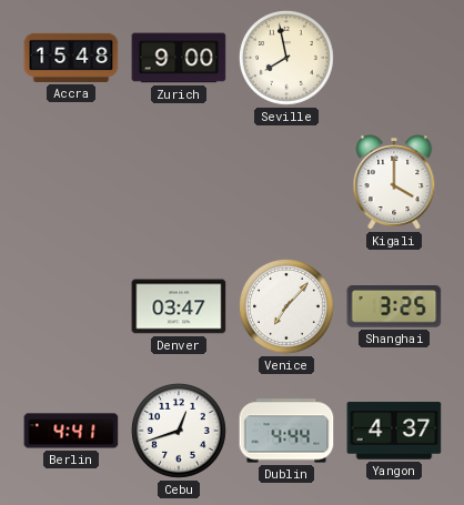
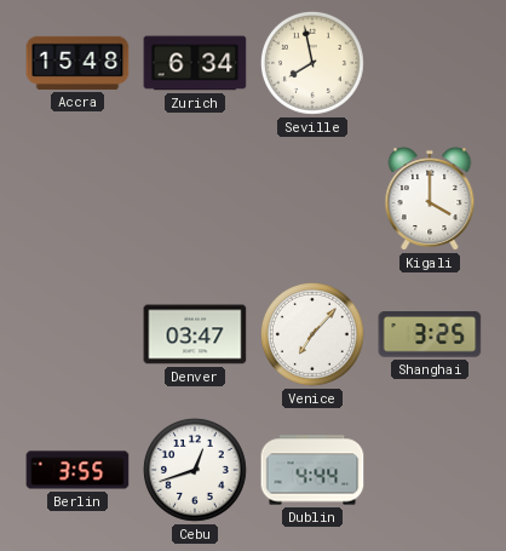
Zurich: 9:00 -> 6:34 (195, 63)
Berlin: 4:41 -> 3:55 (77, 470)
Yangon: 4:37 -> none (394, 431)
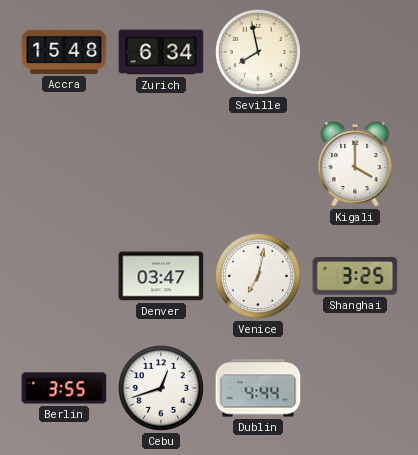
Venice: 7:07 -> 7:02 (258, 276)
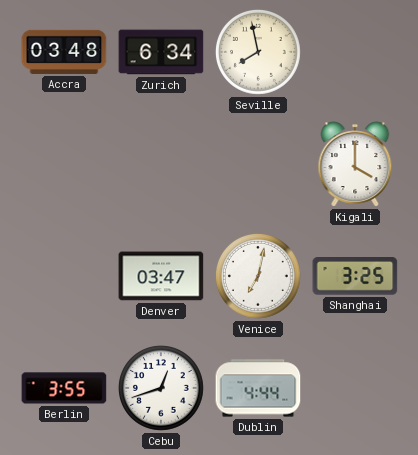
Accra: 15:48 -> 03:48 (64, 52)
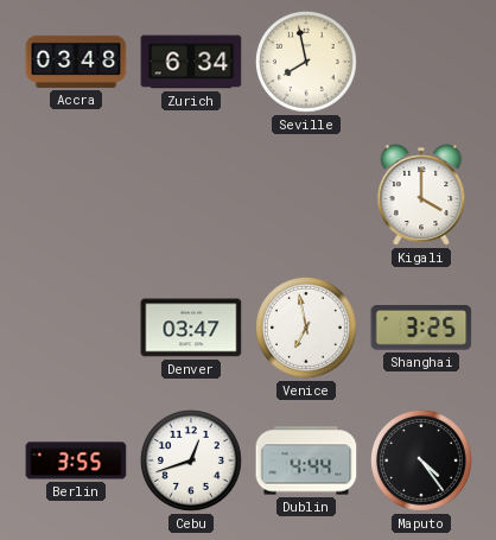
Venice: 7:02 -> 6:58 (306, 328)
Maputo: none -> 4:24 (421, 460)
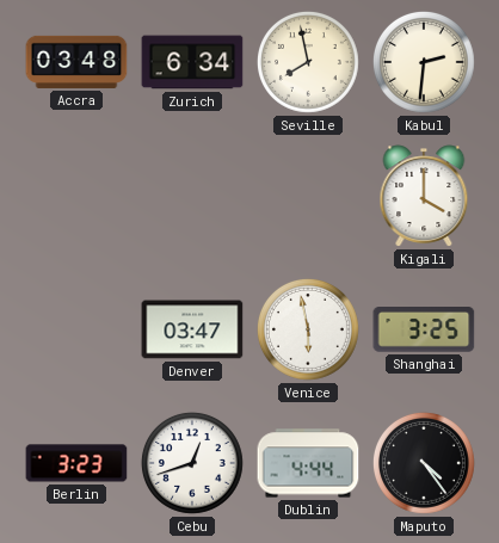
Kabul: none -> 2:31 (424, 62)
Venice: 6:58 -> 5:58 (308, 329)
Berlin: 3:55 -> 3:23 (76, 463)
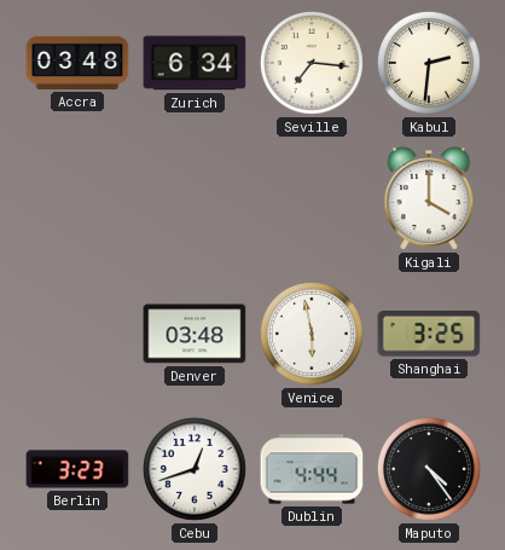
Seville: 7:58 -> 7:16 (312, 63)
Denver: 03:47 -> 03:48 (195, 334)
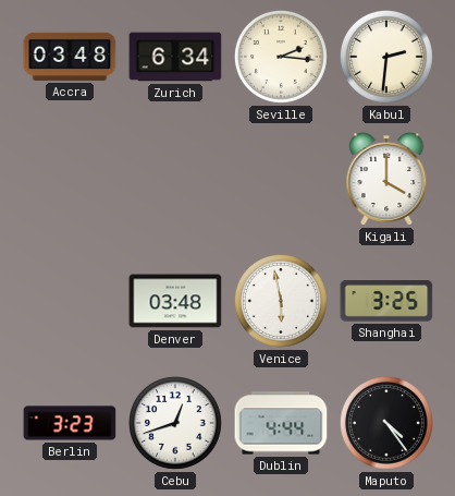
Seville: 7:16 -> 2:16 (281, 57)
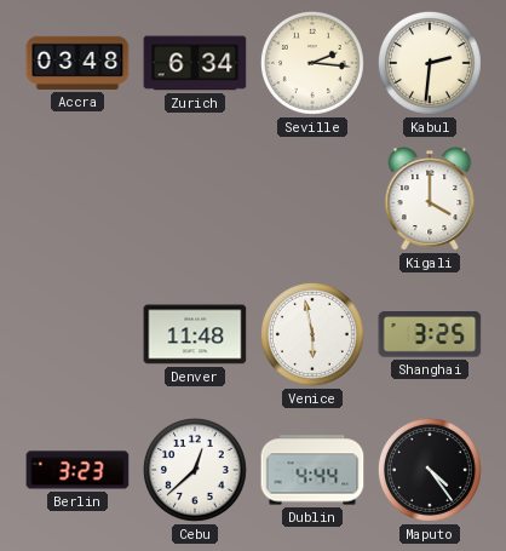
Denver: 03:48 -> 11:48 (195, 334)
Cebu: 12:42 -> 12:38 (195, 470)
